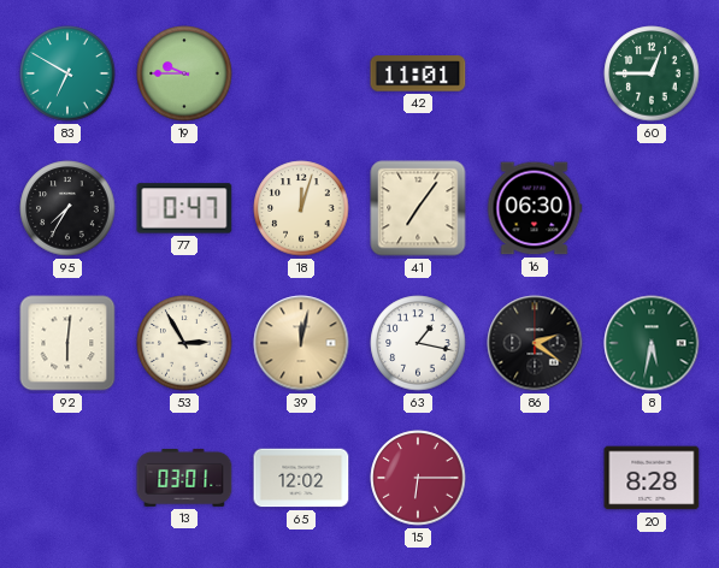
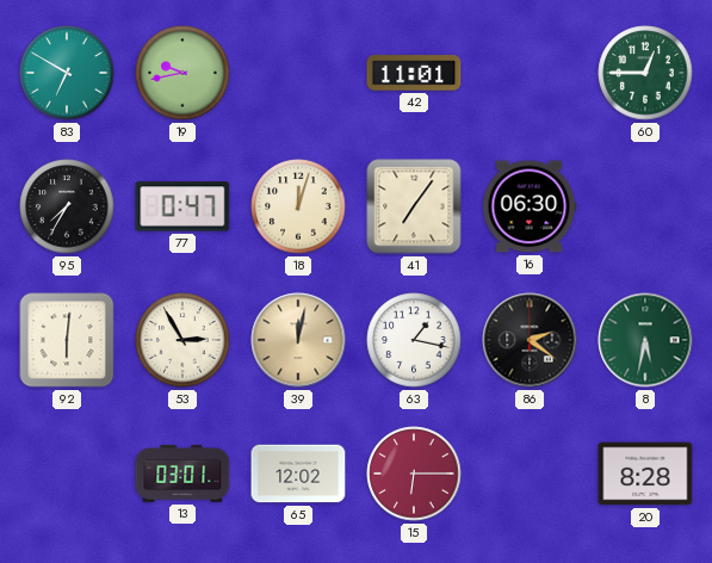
19: 9:45 -> 9:43 (182, 73)
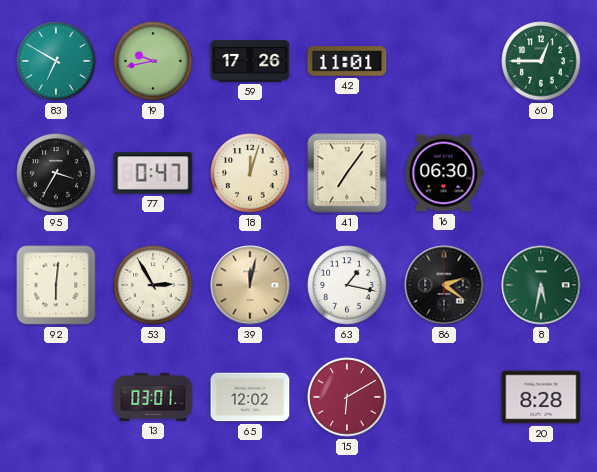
59: none -> 17:26 (250, 61)
95: 7:35 -> 3:35 (56, 173)
15: 6:15 -> 6:10 (347, 397)
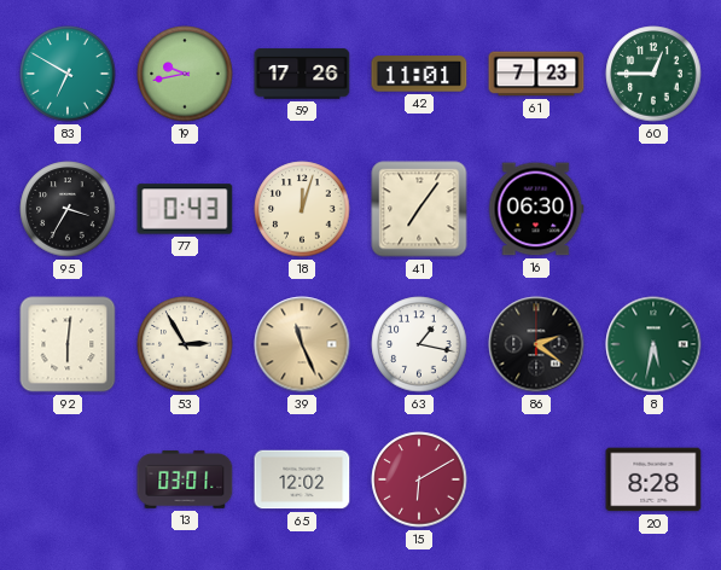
61: none -> 7:23 (536, 74)
77: 0:47 -> 0:43 (185, 209)
39: 12:02 -> 11:26 (302, 344)
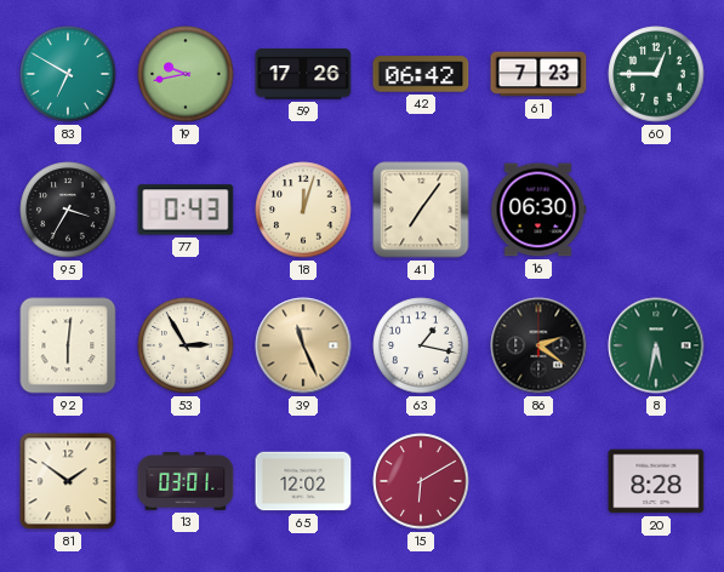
42: 11:01 -> 06:42 (421, 74)
81: none -> 1:51 (68, 481)
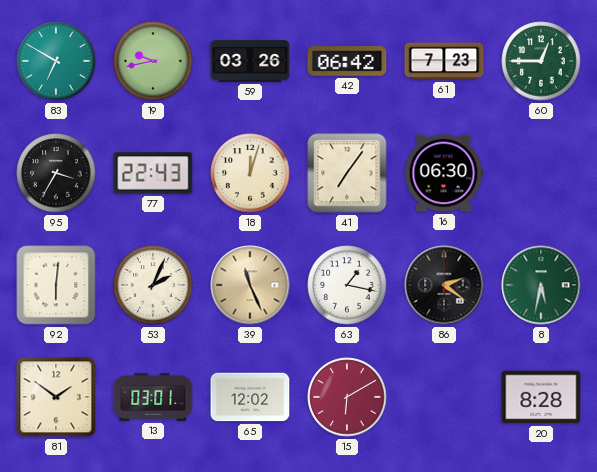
59: 17:26 -> 03:26 (250, 61)
77: 0:43 -> 22:43 (153, 173)
53: 2:55 -> 2:04 (153, 285)
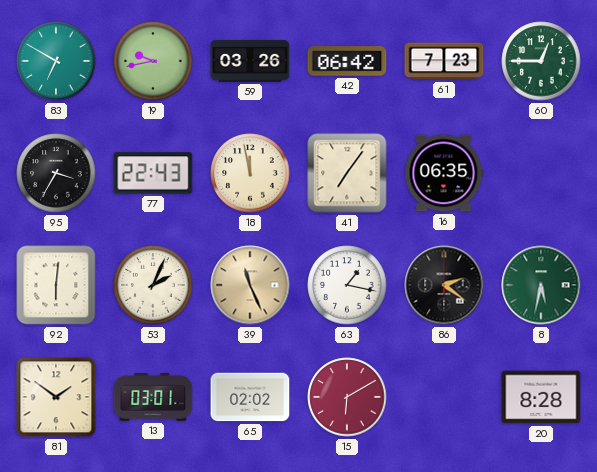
18: 12:03 -> 11:58 (250, 173)
16: 06:30 -> 06:35 (444, 173)
65: 12:02 -> 02:02 (250, 397)
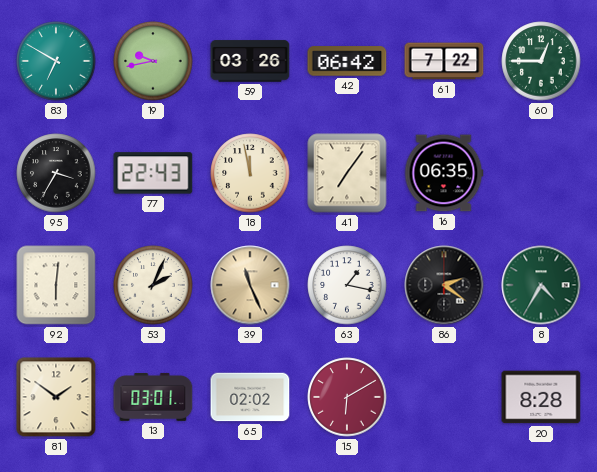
61: 7:23 -> 7:22 (444, 61)
8: 5:32 -> 4:35 (541, 285)
